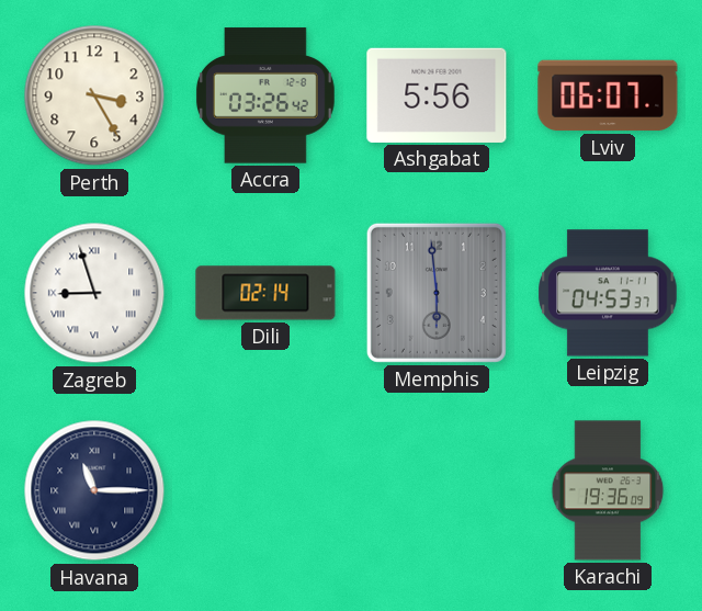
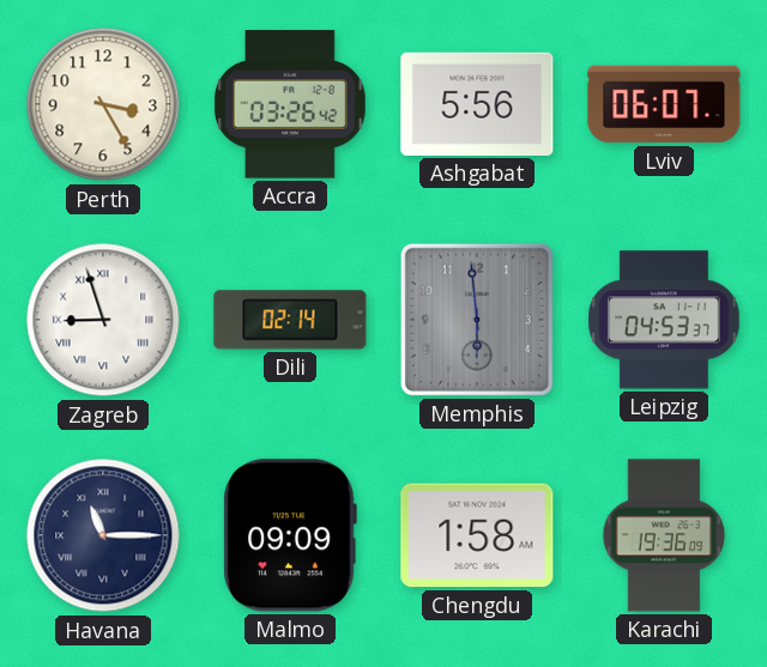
Malmo: none -> 09:09 (290, 535)
Chengdu: none -> 1:58 (477, 535)
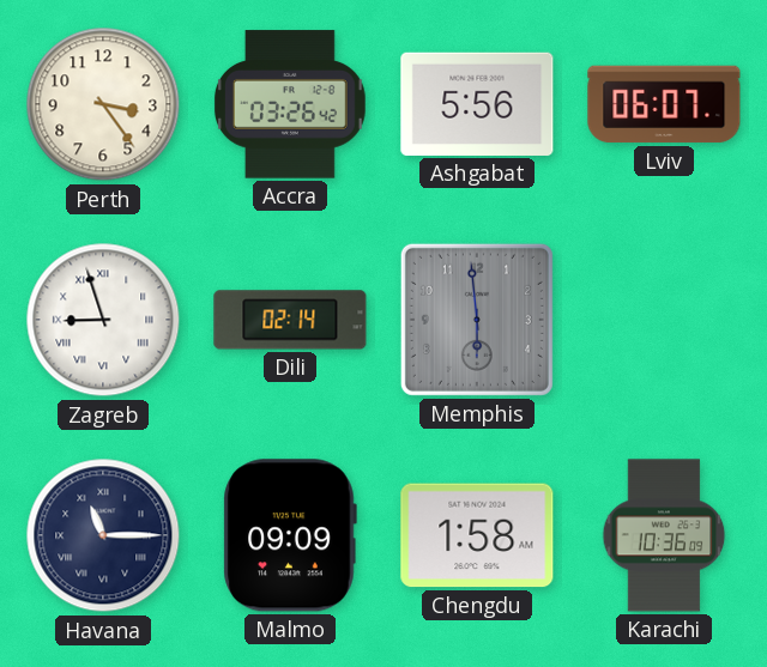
Perth: 3:25 -> 3:24 (103, 104)
Leipzig: 04:53 -> none (664, 320)
Karachi: 19:36 -> 10:36 (664, 535)
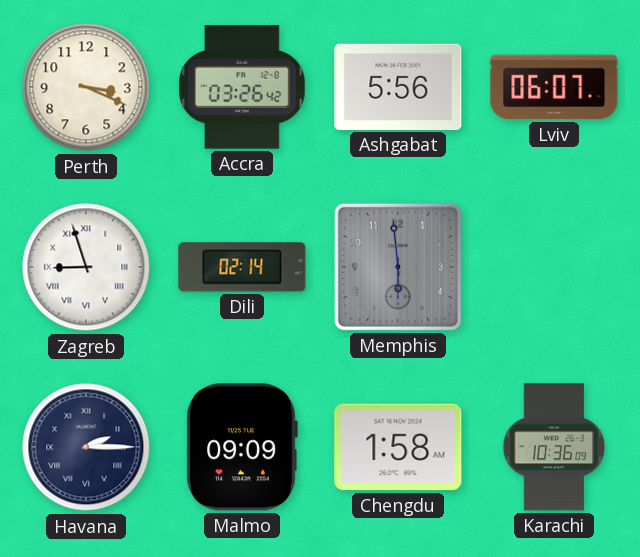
Perth: 3:24 -> 3:19 (86, 87)
Havana: 11:15 -> 2:15 (86, 447)
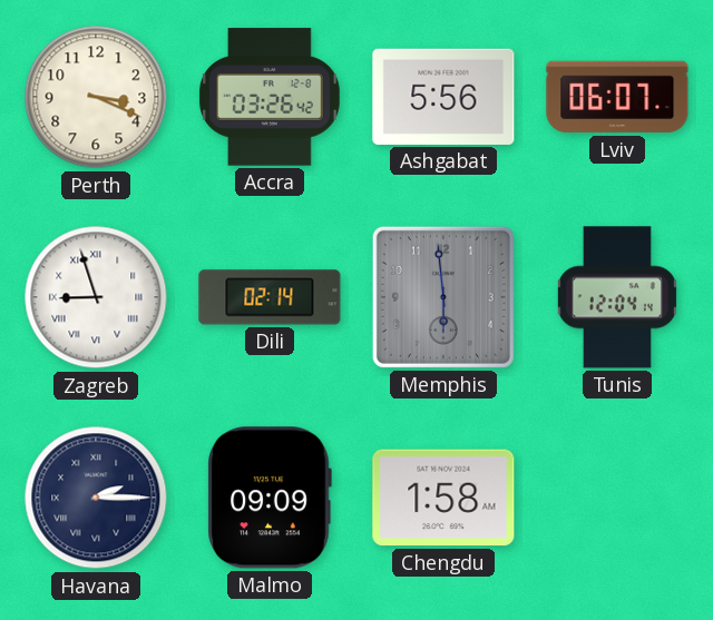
Tunis: none -> 12:04 (617, 297)
Karachi: 10:36 -> none (554, 447)
